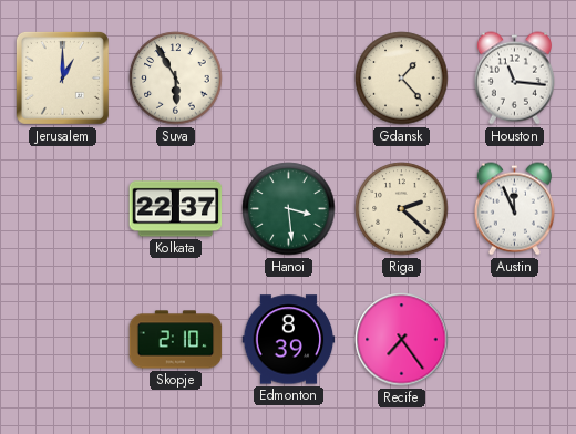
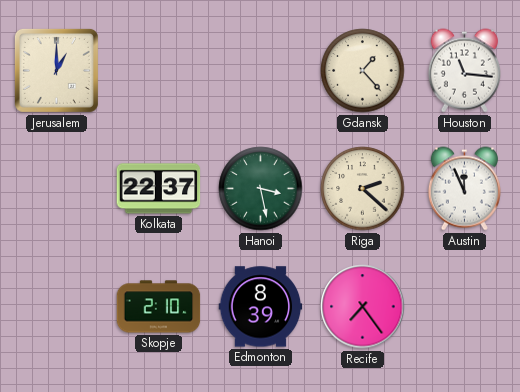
Suva: 5:55 -> none (176, 79)
Hanoi: 3:29 -> 3:28 (261, 189)
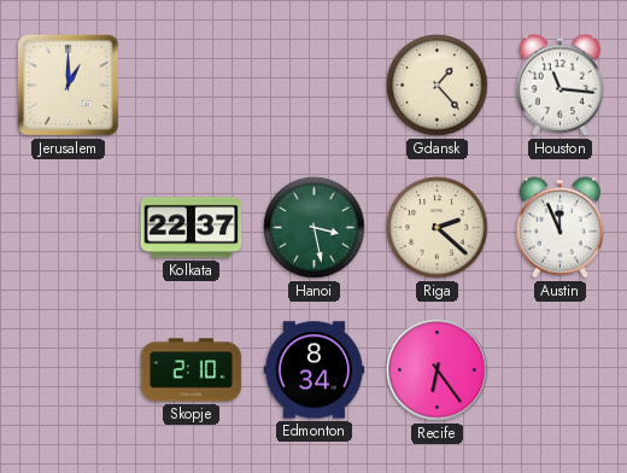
Edmonton: 8:39 -> 8:34 (315, 370)
Recife: 7:24 -> 6:24 (438, 370)
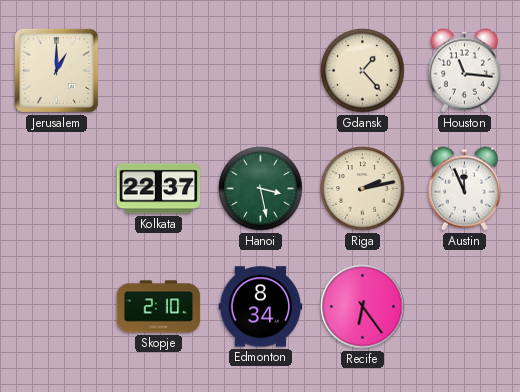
Riga: 2:22 -> 2:13 (363, 189)
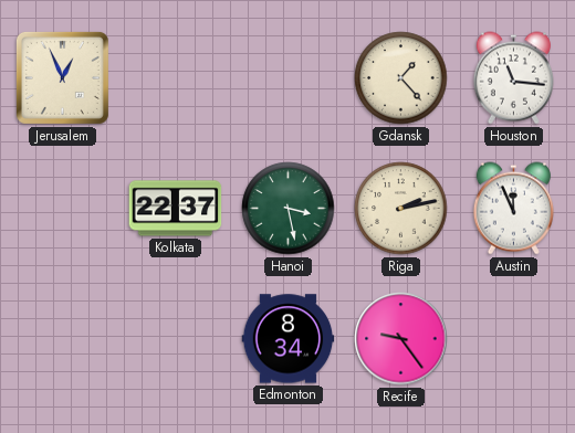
Jerusalem: 1:00 -> 12:56 (62, 77)
Skopje: 2:10 -> none (159, 307)
Recife: 6:24 -> 9:24 (401, 339)
